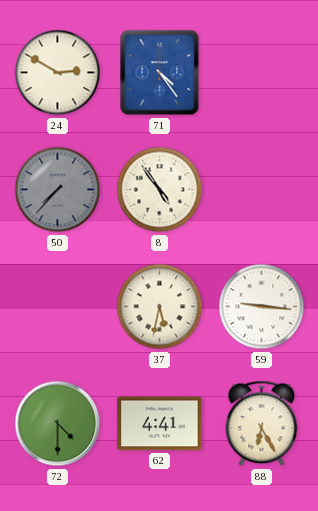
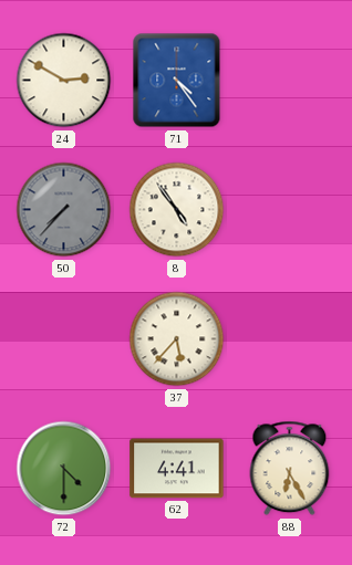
37: 5:32 -> 5:37 (177, 339)
59: 9:16 -> none (262, 307)
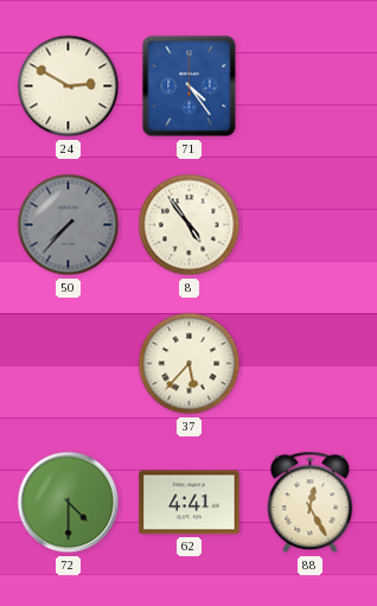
88: 6:25 -> 12:25 (311, 503)
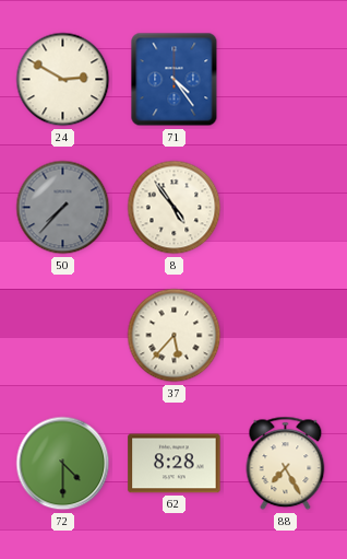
62: 4:41 -> 8:28 (175, 464)
88: 12:25 -> 7:25 (286, 464)
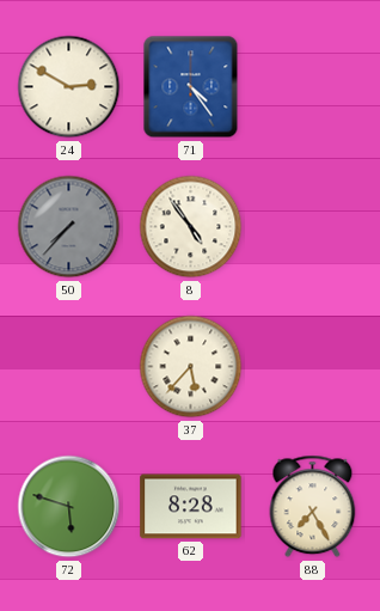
72: 4:30 -> 5:48 (69, 507)
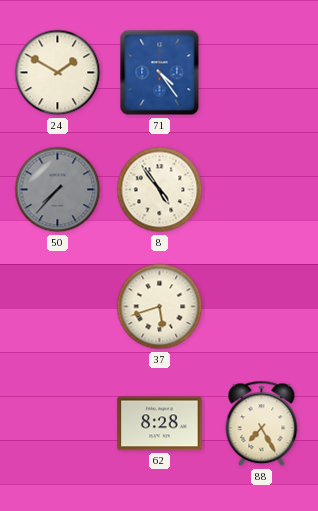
24: 2:50 -> 1:50 (58, 73)
37: 5:37 -> 5:42 (160, 307)
72: 5:48 -> none (69, 507)
